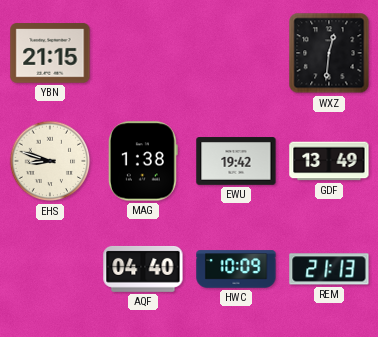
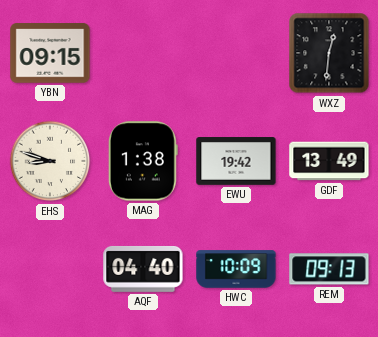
YBN: 21:15 -> 09:15 (50, 53)
REM: 21:13 -> 09:13 (329, 269)
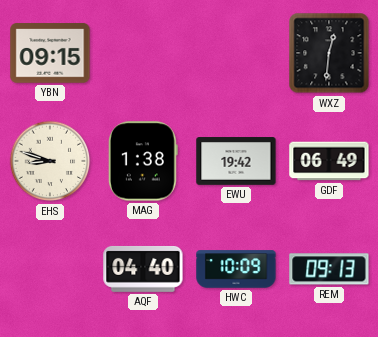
GDF: 13:49 -> 06:49 (329, 161)
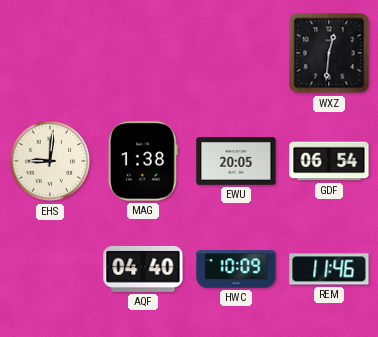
YBN: 09:15 -> none (50, 53)
EHS: 8:48 -> 9:01 (50, 161)
EWU: 19:42 -> 20:05 (236, 161)
GDF: 06:49 -> 06:54 (329, 161)
REM: 09:13 -> 11:46 (329, 269)
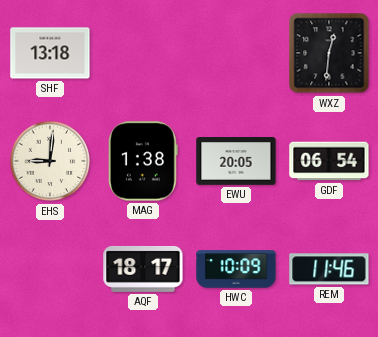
SHF: none -> 13:18 (50, 53)
AQF: 04:40 -> 18:17 (143, 269)
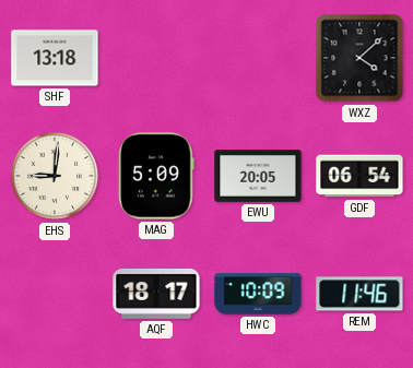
WXZ: 12:31 -> 4:08 (359, 58)
MAG: 1:38 -> 5:09 (156, 176)
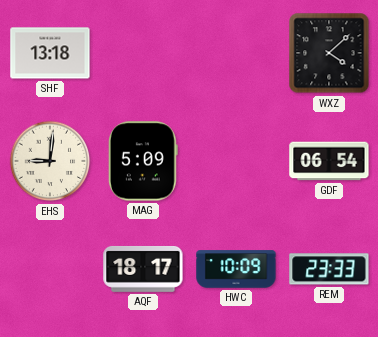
EWU: 20:05 -> none (258, 176)
REM: 11:46 -> 23:33 (329, 269)
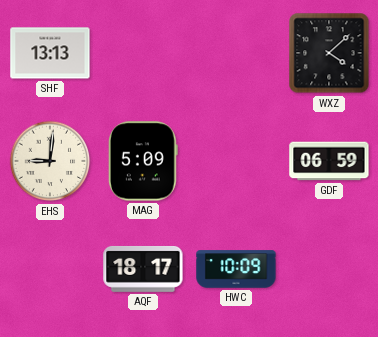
SHF: 13:18 -> 13:13 (50, 53)
GDF: 06:54 -> 06:59 (329, 161)
REM: 23:33 -> none (329, 269)
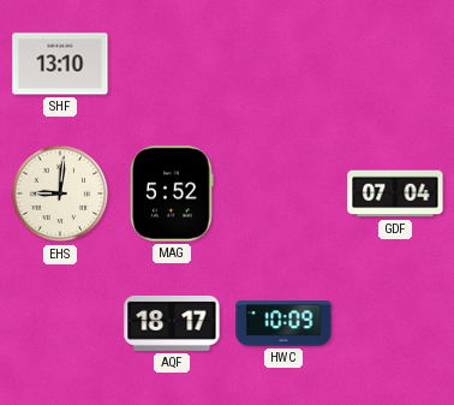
SHF: 13:13 -> 13:10 (60, 64)
WXZ: 4:08 -> none (329, 53)
MAG: 5:09 -> 5:52 (172, 193)
GDF: 06:59 -> 07:04 (395, 193)
